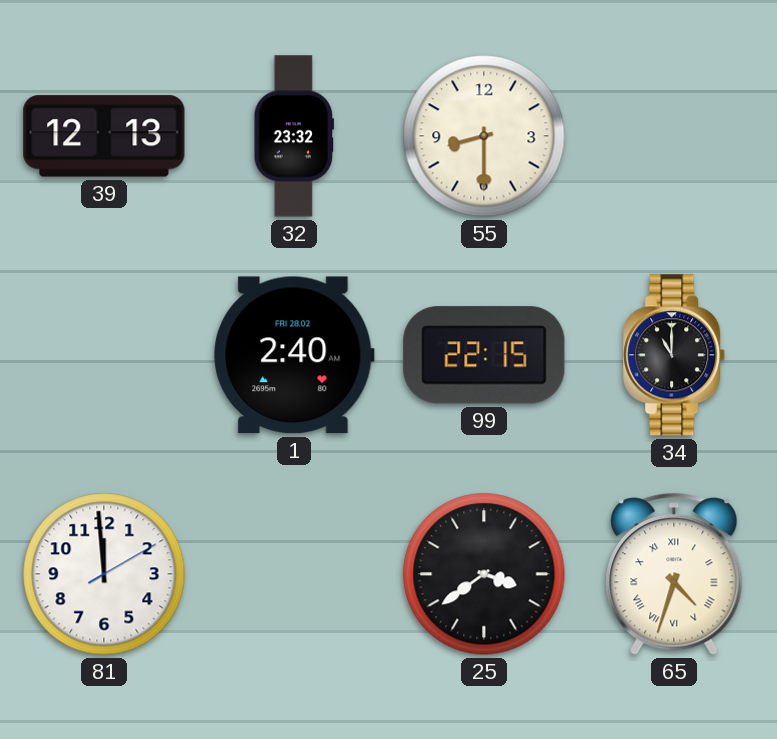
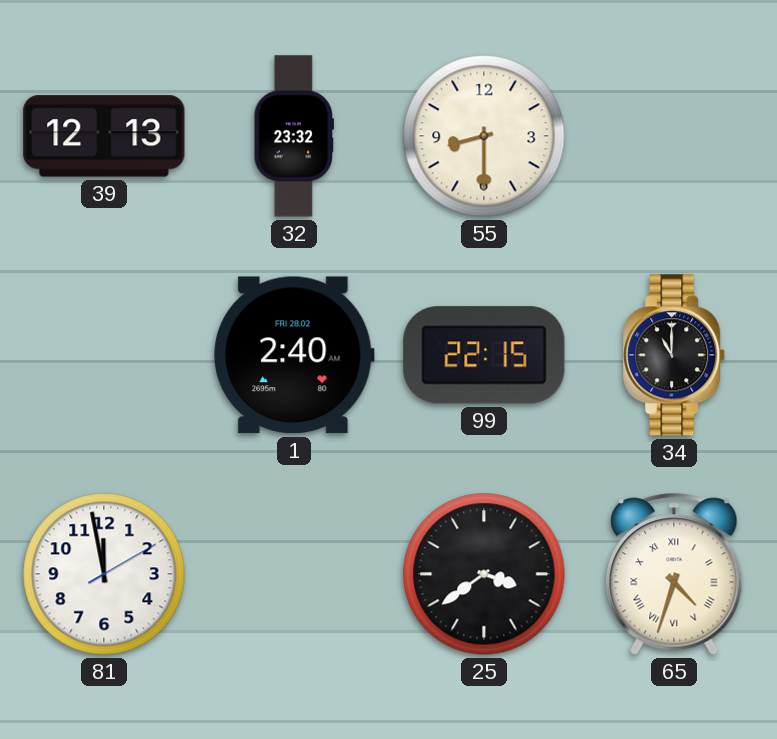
81: 11:59 -> 11:58 (104, 574)
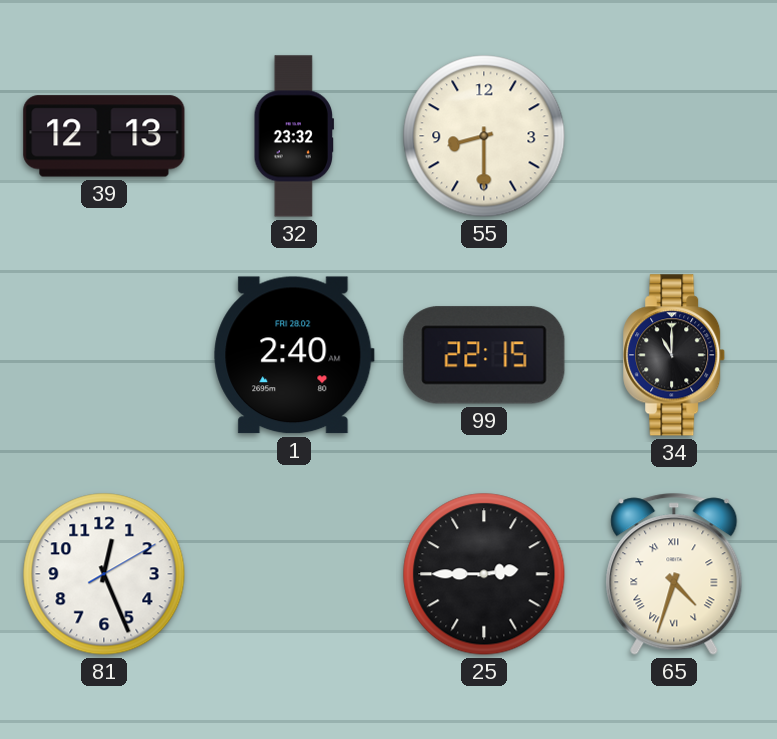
81: 11:58 -> 12:26 (104, 574)
25: 3:39 -> 2:45 (484, 574)
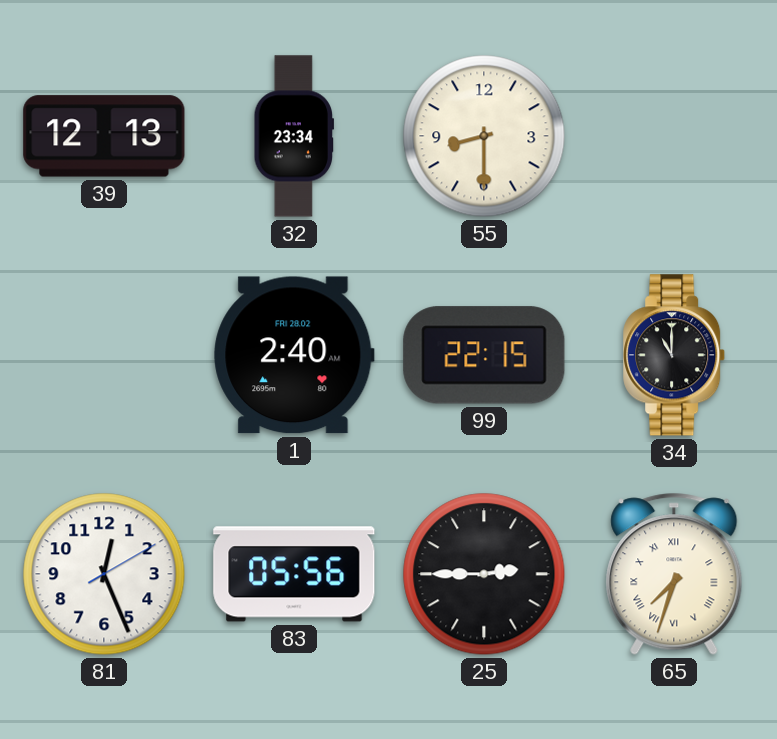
32: 23:32 -> 23:34 (293, 136)
83: none -> 05:56 (294, 574)
65: 4:33 -> 7:33 (674, 574)
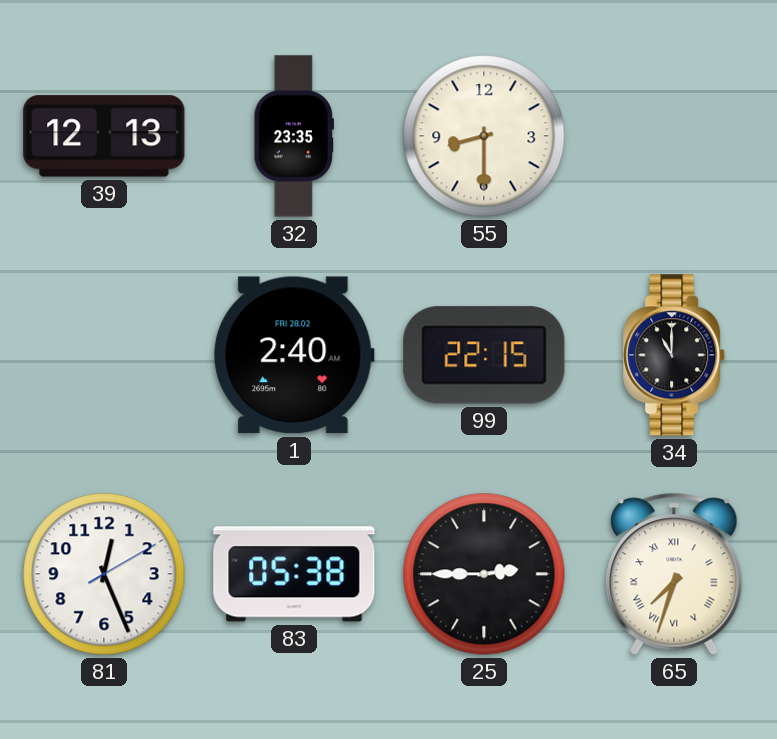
32: 23:34 -> 23:35 (293, 136)
83: 05:56 -> 05:38 (294, 574)
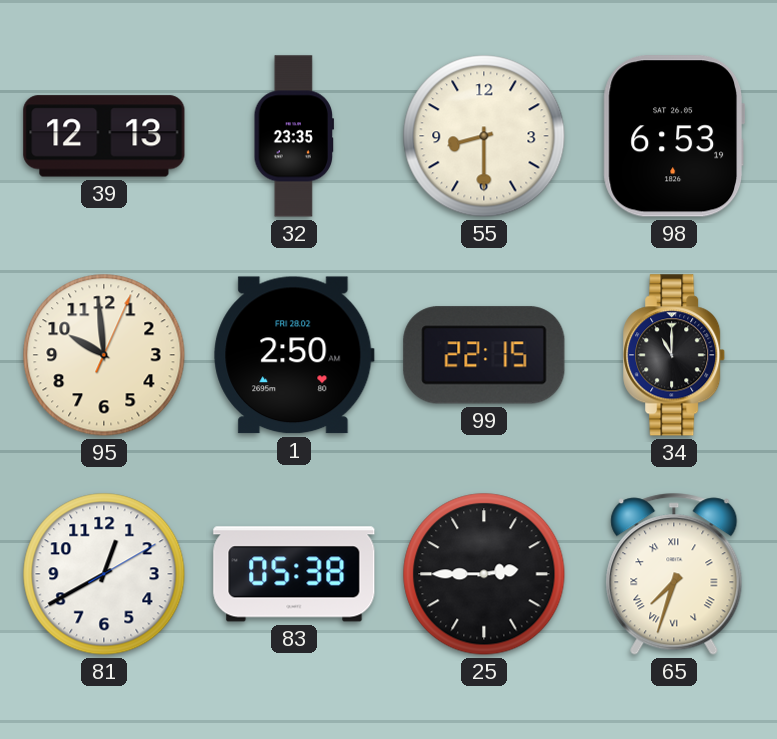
98: none -> 6:53 (673, 136)
95: none -> 9:59 (104, 355)
1: 2:40 -> 2:50 (294, 355)
81: 12:26 -> 12:40 (104, 574)
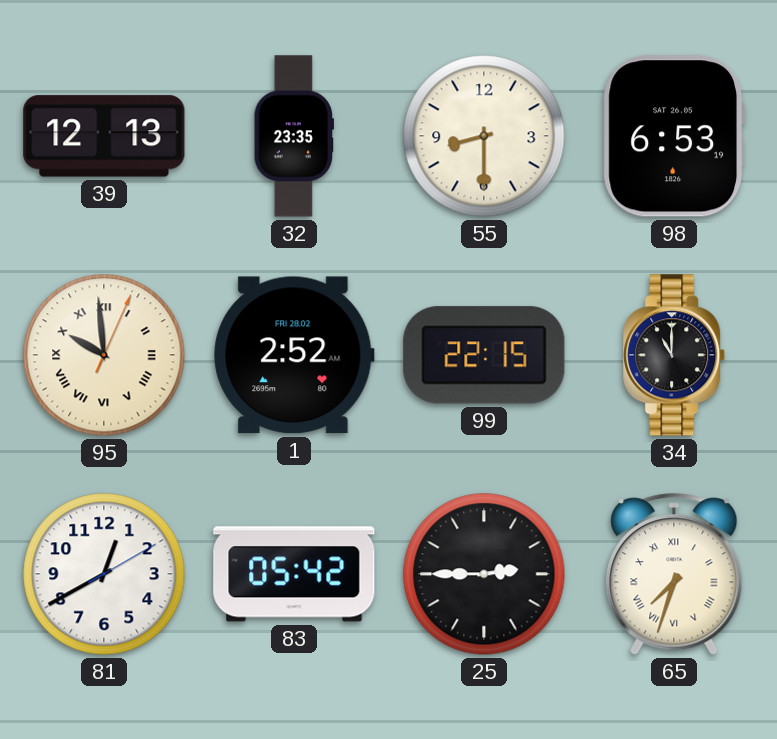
95 numerals: Arabic -> Roman (104, 355)
1: 2:50 -> 2:52 (294, 355)
83: 05:38 -> 05:42 (294, 574)
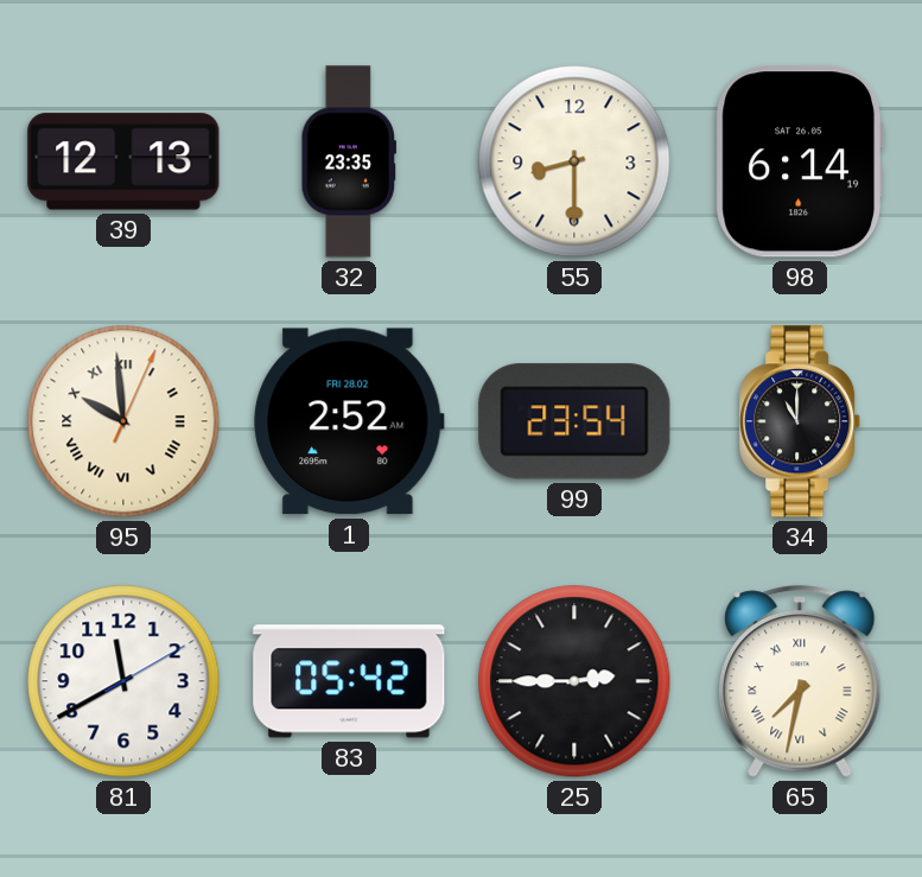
98: 6:53 -> 6:14 (799, 161)
99: 22:15 -> 23:54 (574, 421)
81: 12:40 -> 11:40 (123, 681)
65: 7:33 -> 7:32 (800, 681)
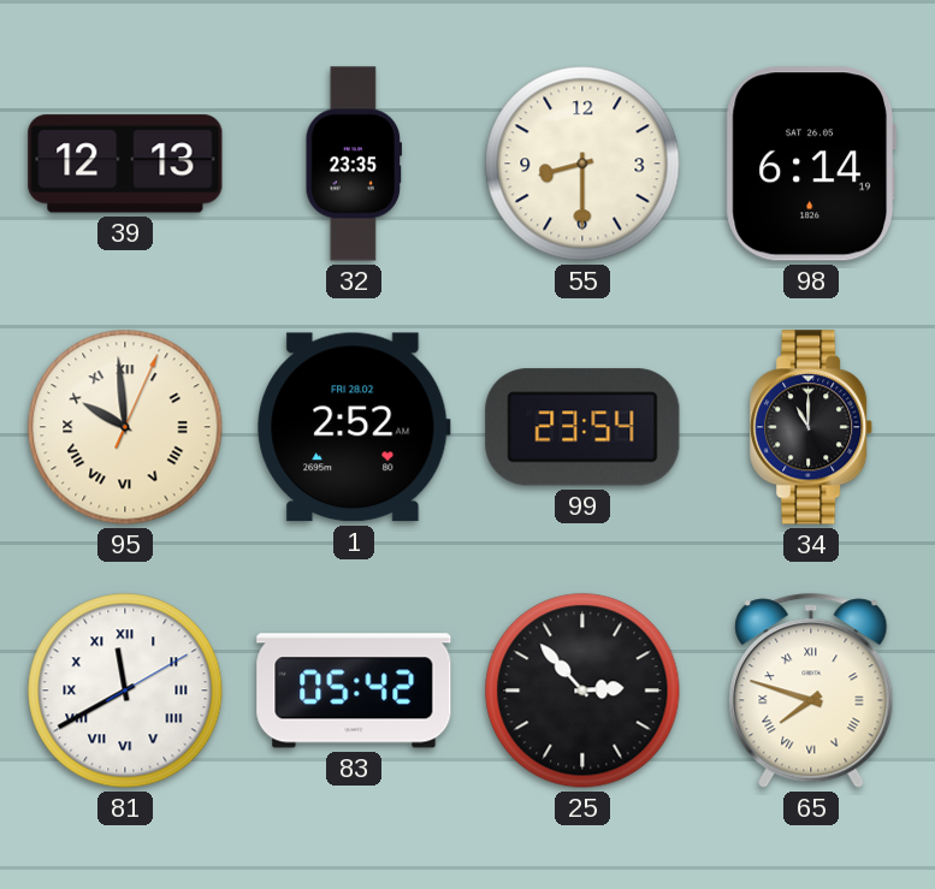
81 numerals: Arabic -> Roman (125, 691)
25: 2:45 -> 2:53 (582, 691)
65: 7:32 -> 7:48 (811, 691)
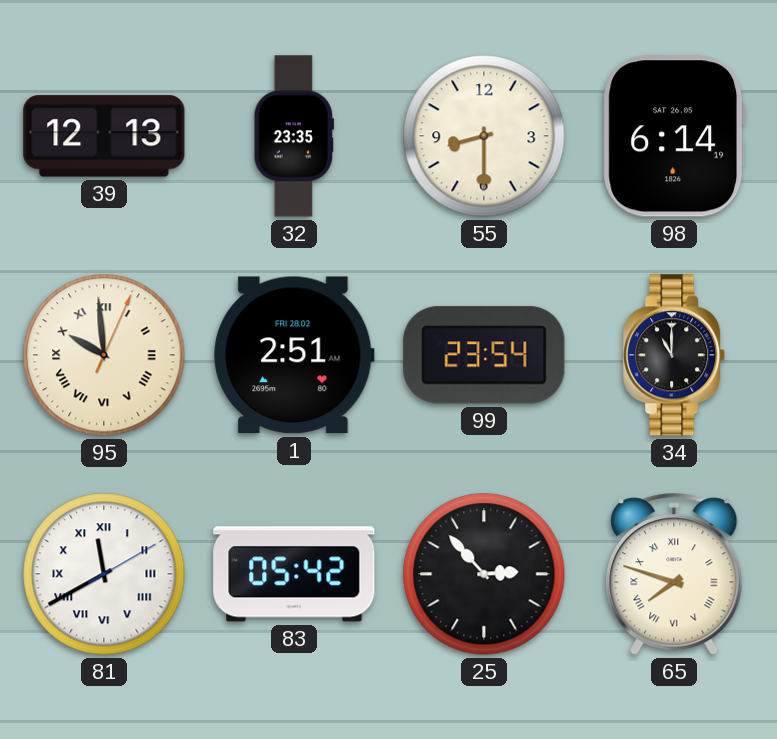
1: 2:52 -> 2:51 (294, 355)
